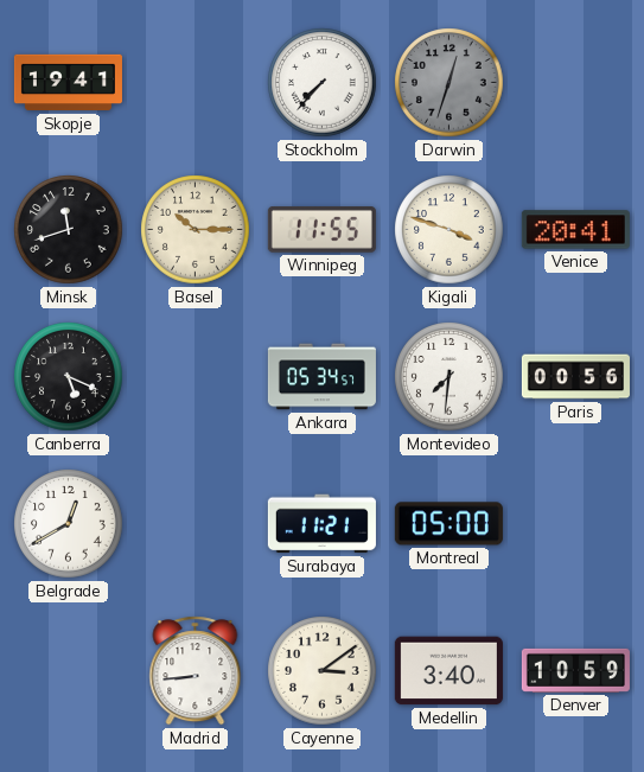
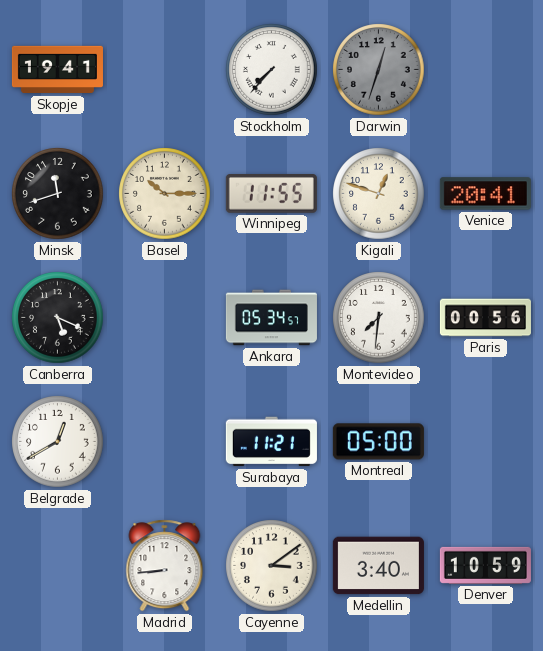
Kigali: 3:48 -> 12:48 (379, 194)
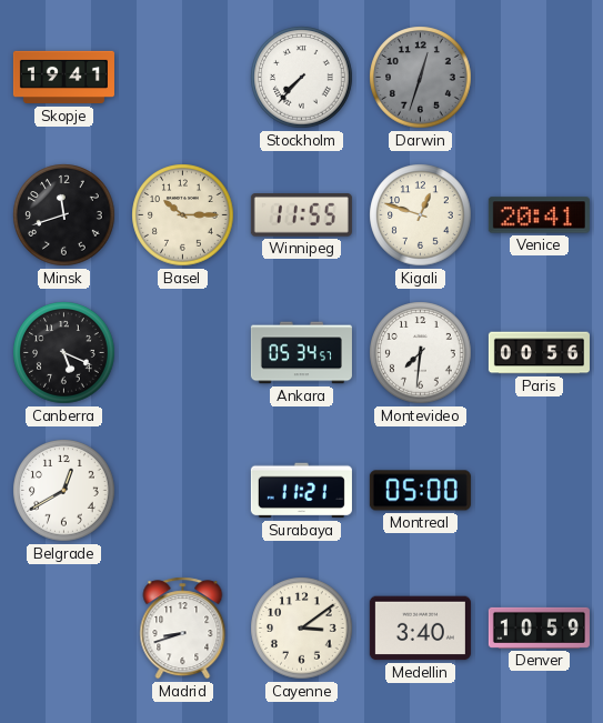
Madrid: 8:44 -> 8:42 (183, 629)
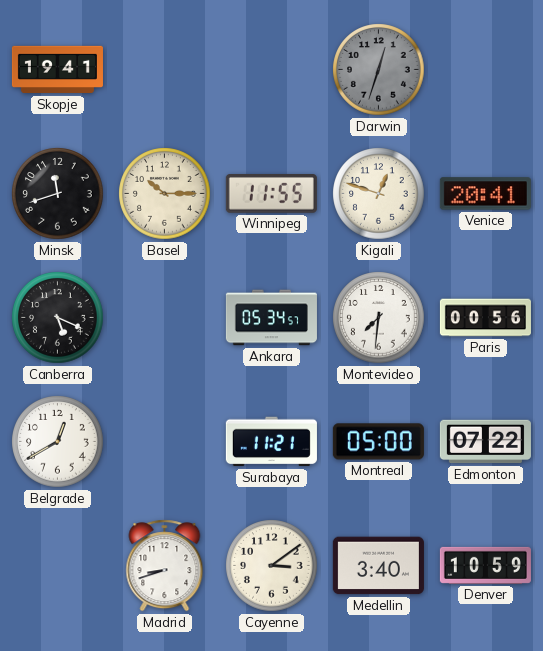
Stockholm: 7:37 -> none (302, 78)
Edmonton: none -> 07:22 (485, 442)
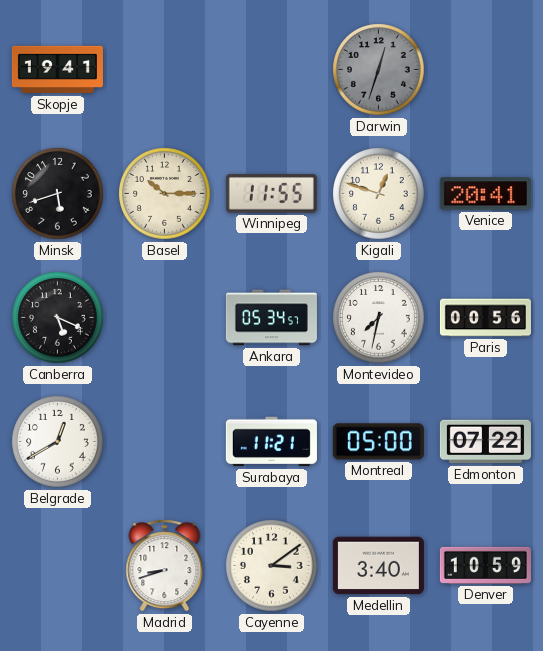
Minsk: 11:42 -> 5:42 (58, 194)
Montevideo: 7:31 -> 7:32 (379, 318)
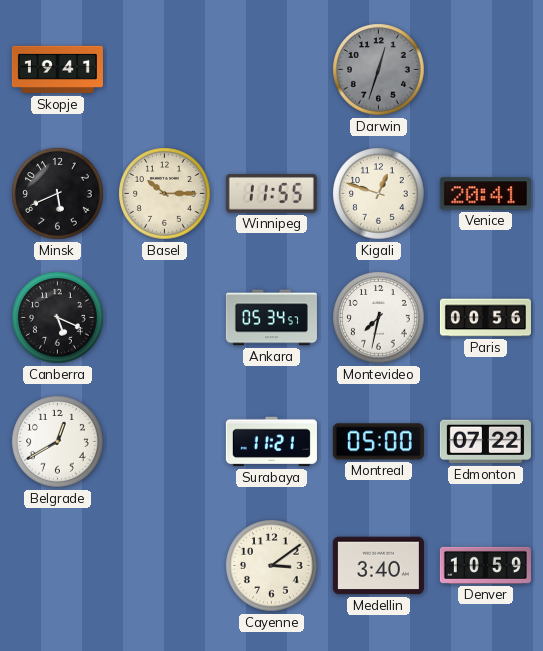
Minsk: 5:42 -> 5:41 (58, 194)
Madrid: 8:42 -> none (165, 566)
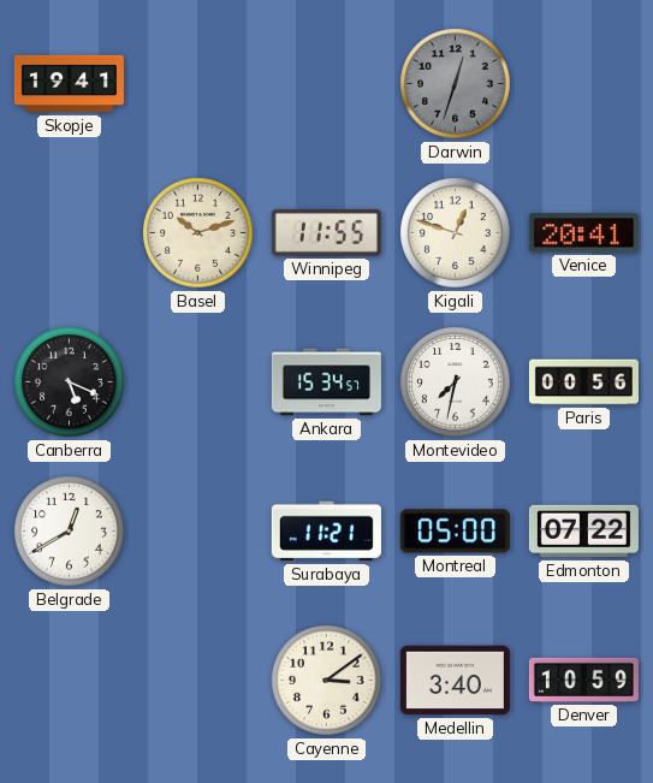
Minsk: 5:41 -> none (58, 194)
Basel: 10:15 -> 10:12 (198, 233)
Ankara: 05:34 -> 15:34 (326, 382)
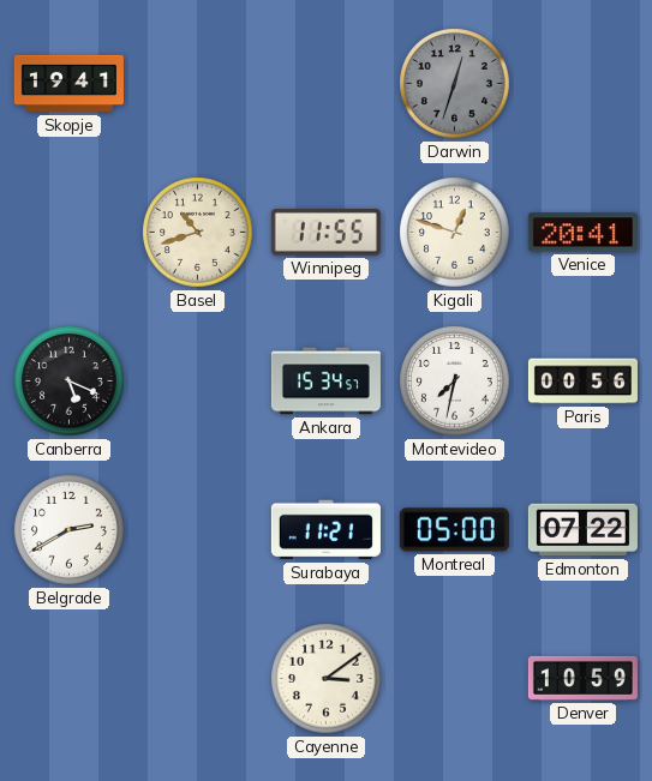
Basel: 10:12 -> 10:42 (198, 233)
Belgrade: 12:40 -> 2:40 (70, 530)
Medellin: 3:40 -> none (455, 681)
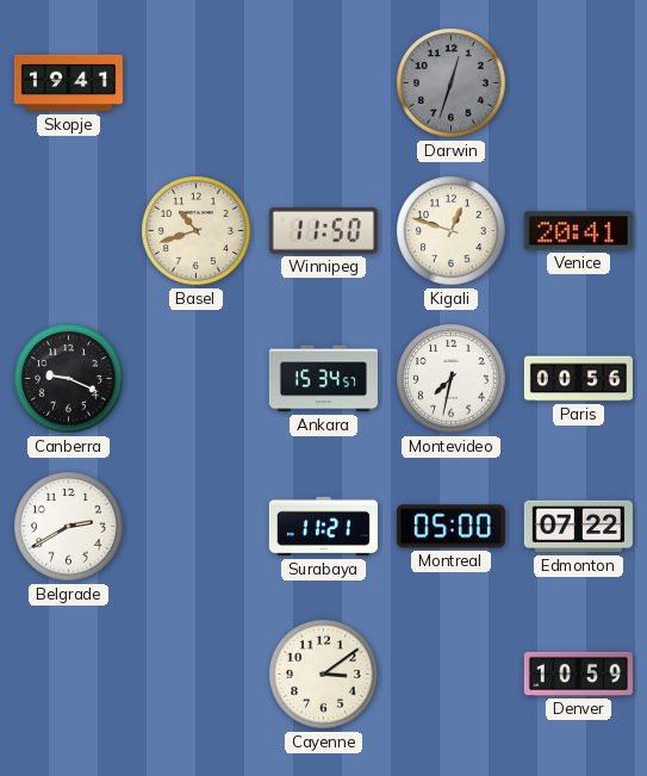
Winnipeg: 11:55 -> 11:50 (323, 231)
Canberra: 5:19 -> 9:19 (69, 379)
